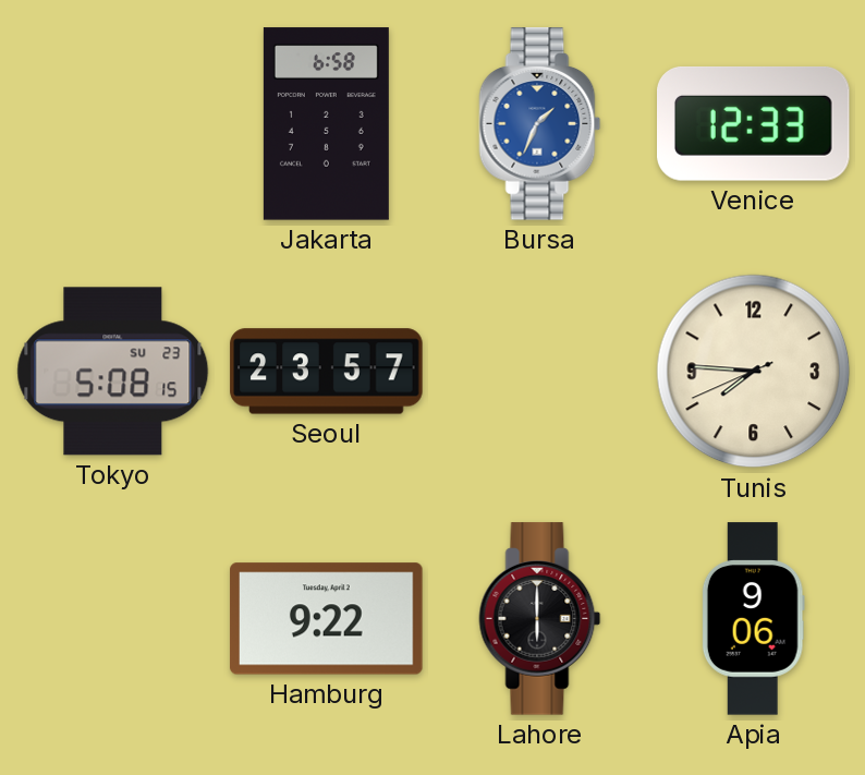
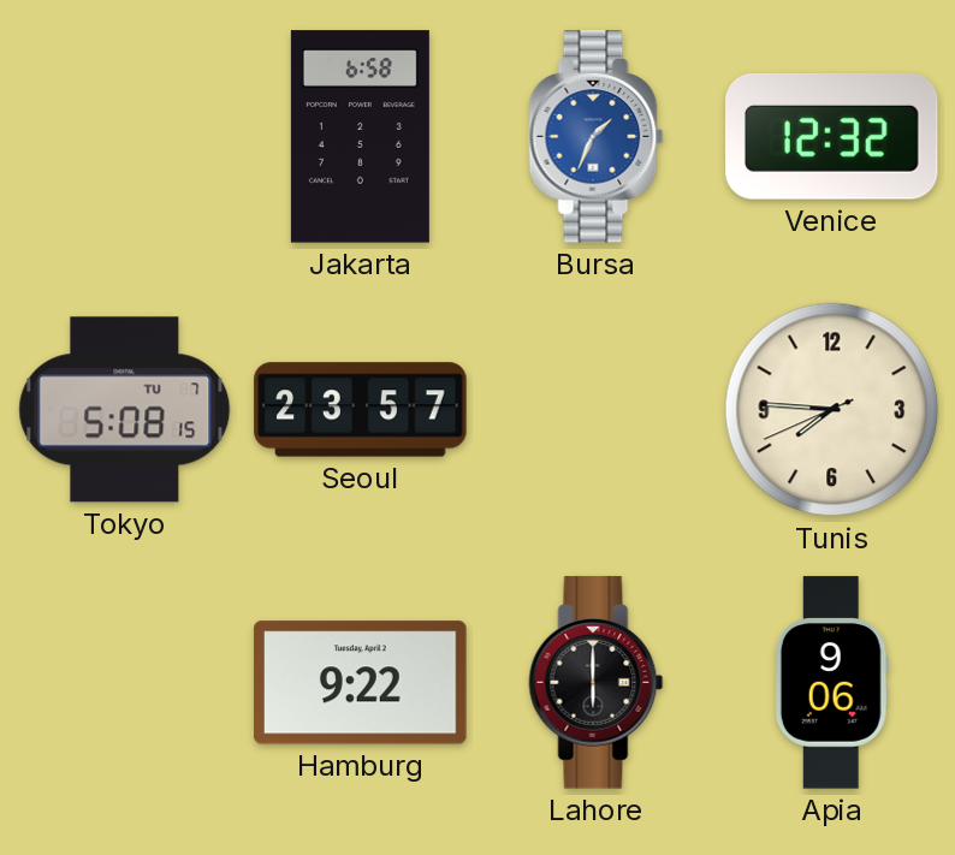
Venice: 12:33 -> 12:32 (832, 137)
Tokyo date: SU 23 -> TU 7 (125, 410)
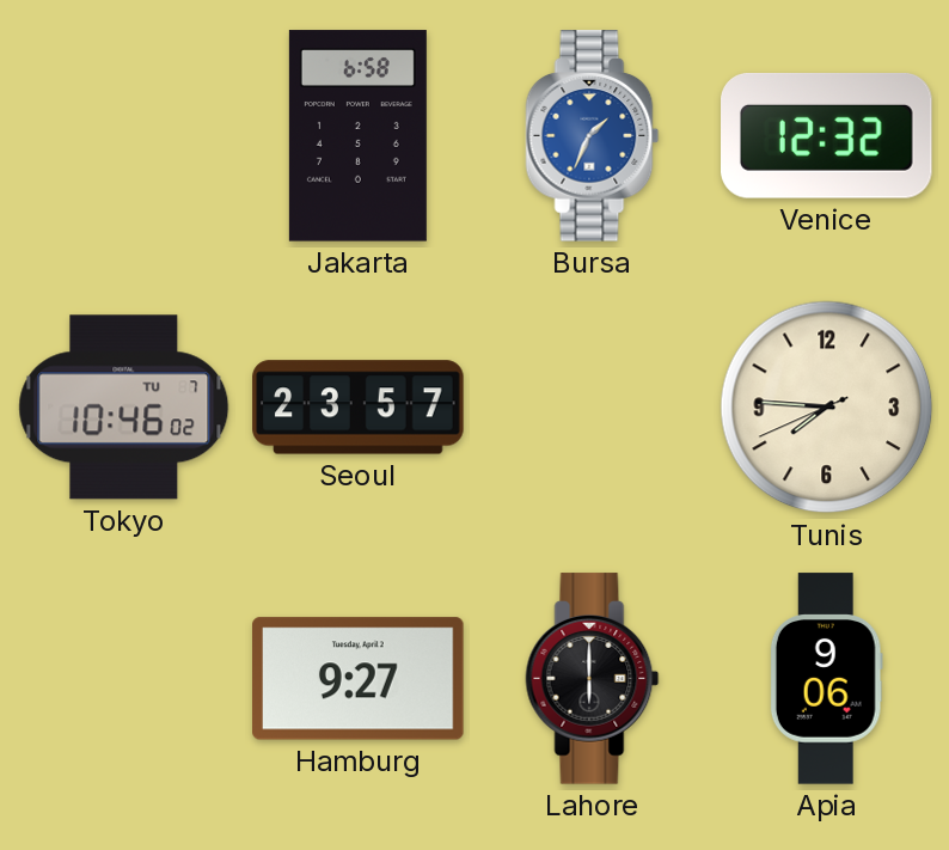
Tokyo: 5:08 -> 10:46 (124, 408)
Hamburg: 9:22 -> 9:27 (359, 679)
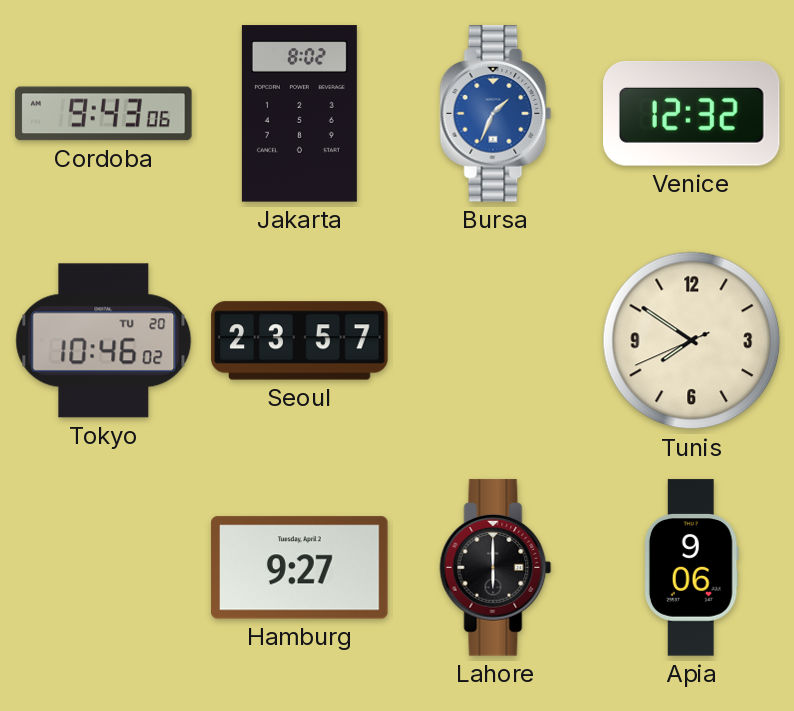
Cordoba: none -> 9:43 (104, 114)
Jakarta: 6:58 -> 8:02 (299, 114)
Tokyo date: TU 7 -> TU 20 (104, 341)
Tunis: 7:45 -> 7:50 (692, 341)
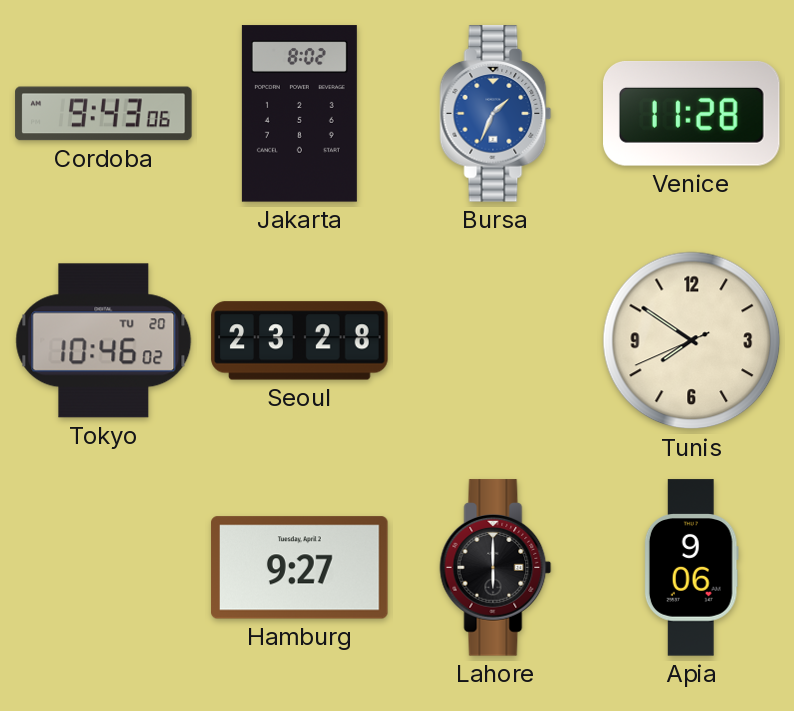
Venice: 12:32 -> 11:28 (692, 114)
Seoul: 23:57 -> 23:28 (300, 341)
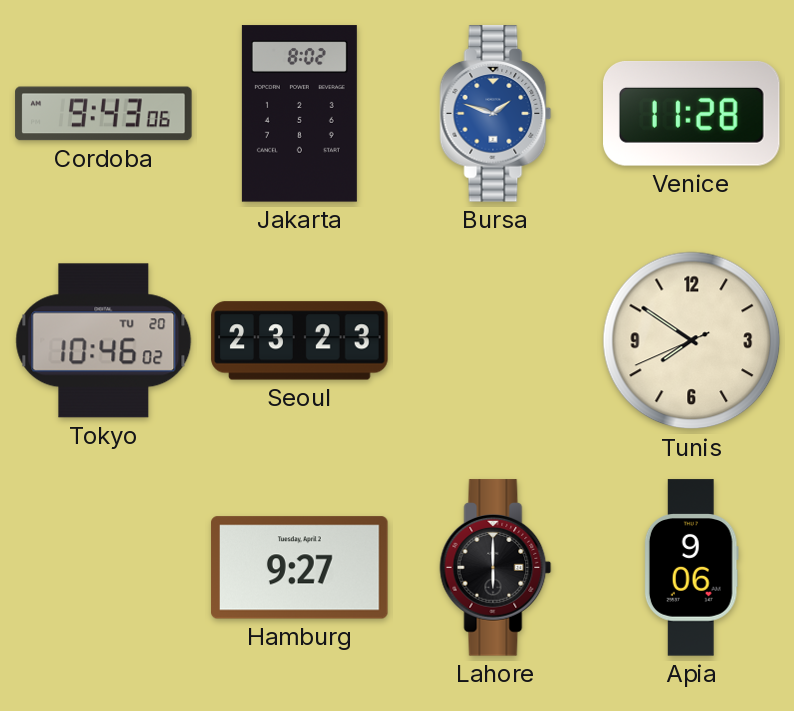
Bursa: 1:34 -> 1:48 (496, 114)
Seoul: 23:28 -> 23:23 (300, 341)
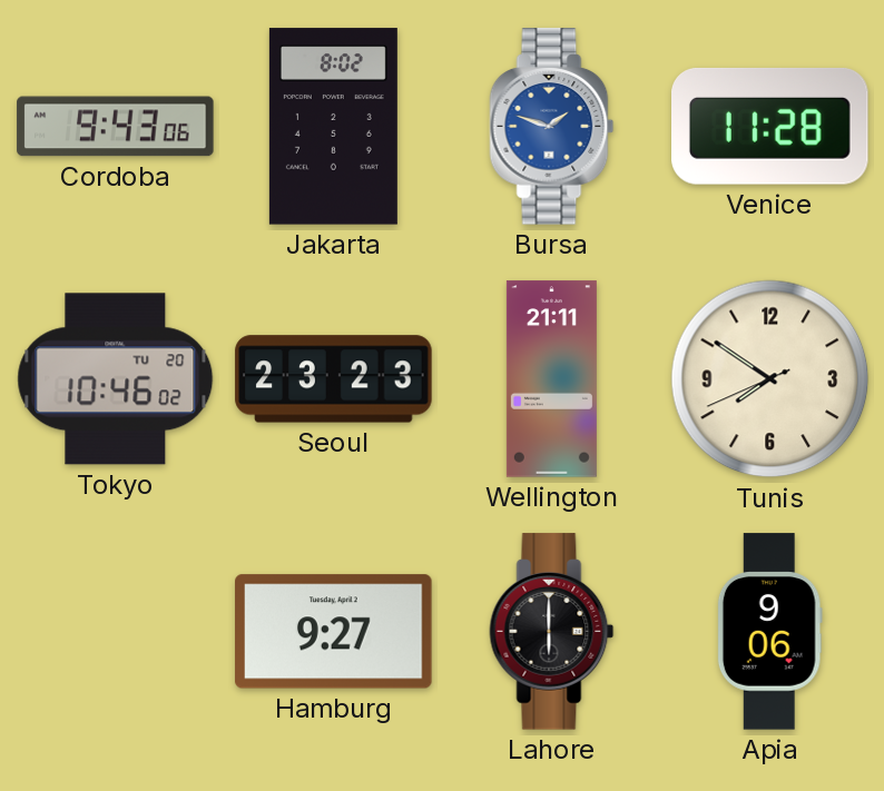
Wellington: none -> 21:11 (551, 379)
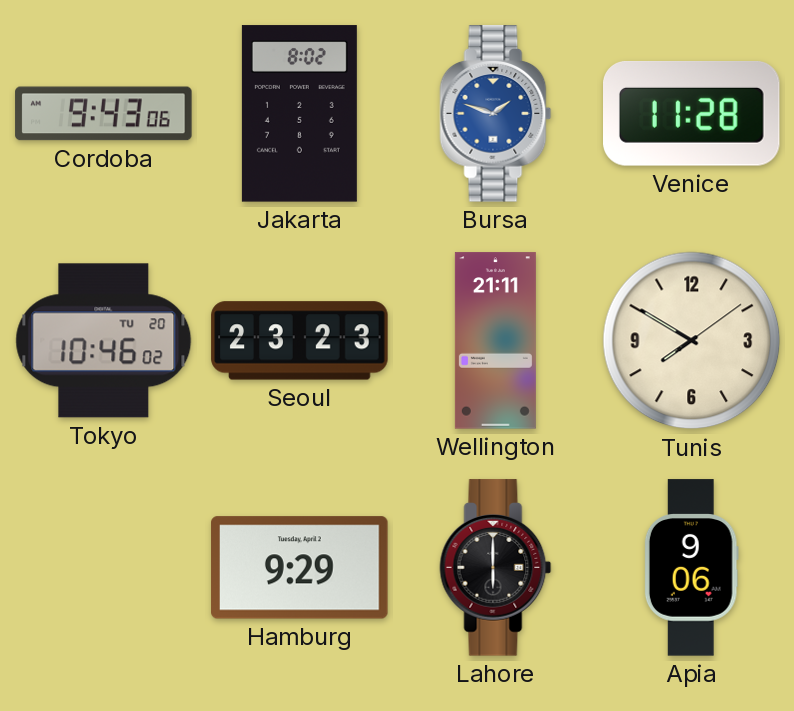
Tunis: 7:50:41 -> 7:50:09 (692, 341)
Hamburg: 9:27 -> 9:29 (300, 568)
